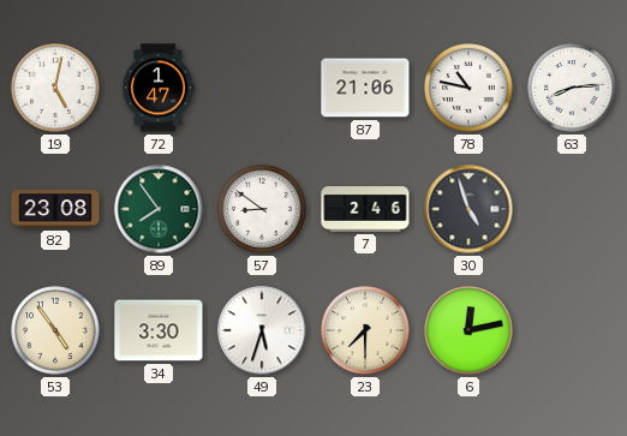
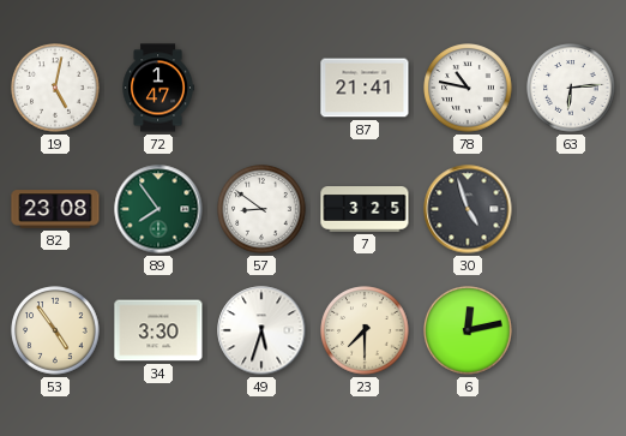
87: 21:06 -> 21:41 (365, 88)
63: 8:14 -> 6:14 (571, 88)
7: 2:46 -> 3:25 (365, 210)
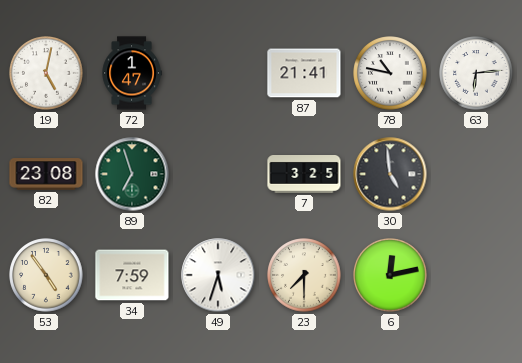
89: 7:54 -> 6:57 (132, 174)
57: 8:51 -> none (261, 209)
30: 4:57 -> 4:59 (390, 174)
34: 3:30 -> 7:59 (132, 275)
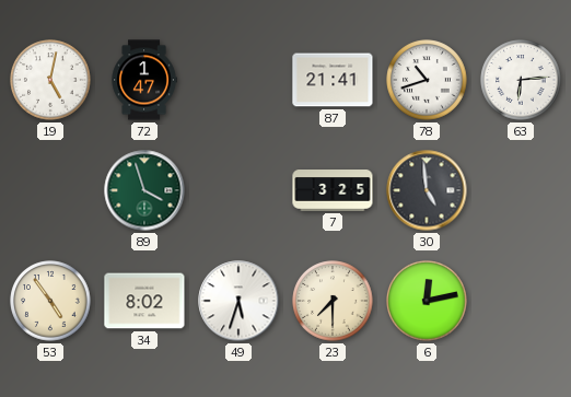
78: 10:47 -> 10:42 (427, 80)
82: 23:08 -> none (46, 174)
89: 6:57 -> 3:57 (144, 190)
34: 7:59 -> 8:02 (144, 301)
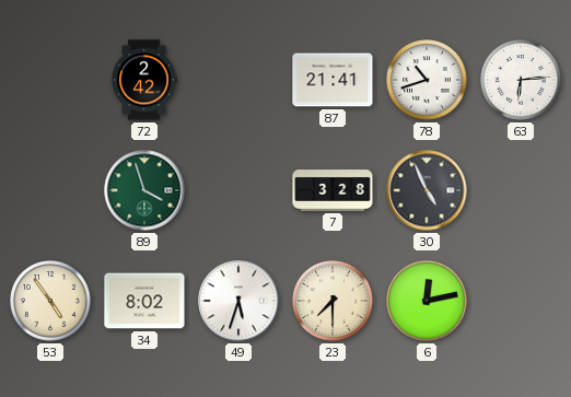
19: 5:02 -> none (50, 80)
72: 1:47 -> 2:42 (144, 80)
7: 3:25 -> 3:28 (333, 191)
30: 4:59 -> 4:56 (427, 190)
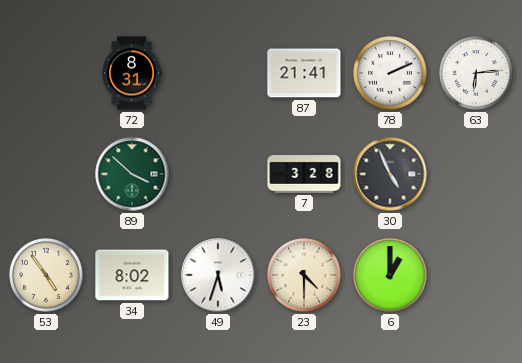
72: 2:42 -> 8:31 (132, 73)
78: 10:42 -> 2:11 (390, 73)
89: 3:57 -> 3:52 (132, 174)
23: 7:30 -> 4:30 (304, 275)
6: 12:13 -> 1:00 (390, 275)
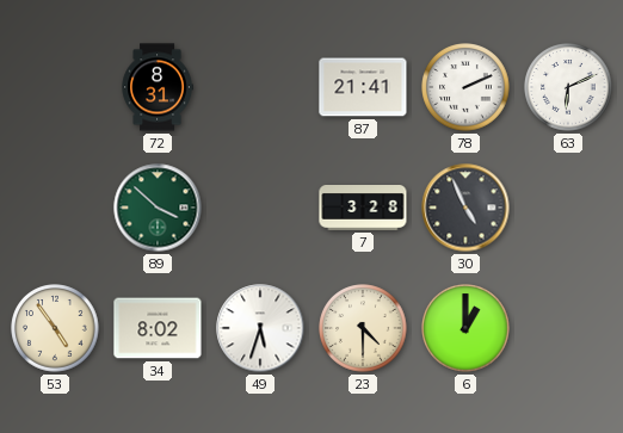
63: 6:14 -> 6:11 (568, 87)
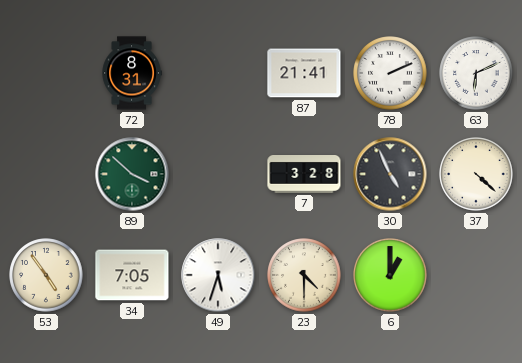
37: none -> 4:22 (476, 174)
34: 8:02 -> 7:05 (132, 275)
